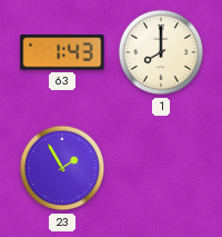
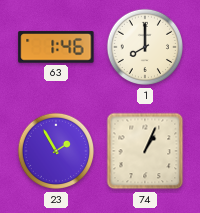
63: 1:43 -> 1:46 (56, 47)
74: none -> 1:04 (145, 151)
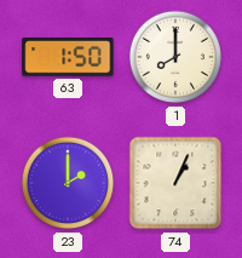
63: 1:46 -> 1:50 (68, 57)
23: 1:55 -> 2:00 (68, 183)
